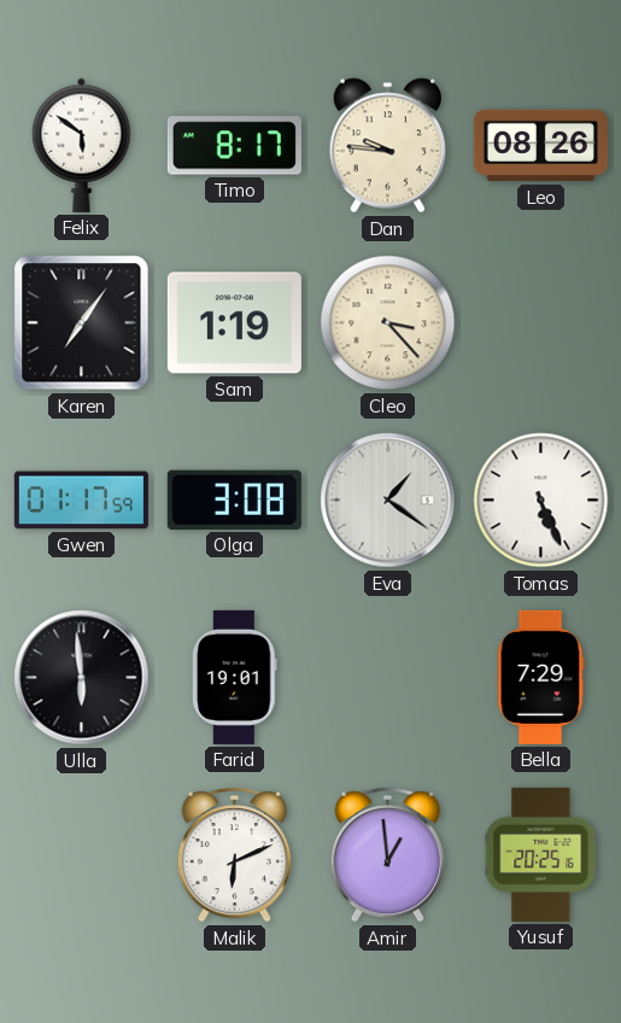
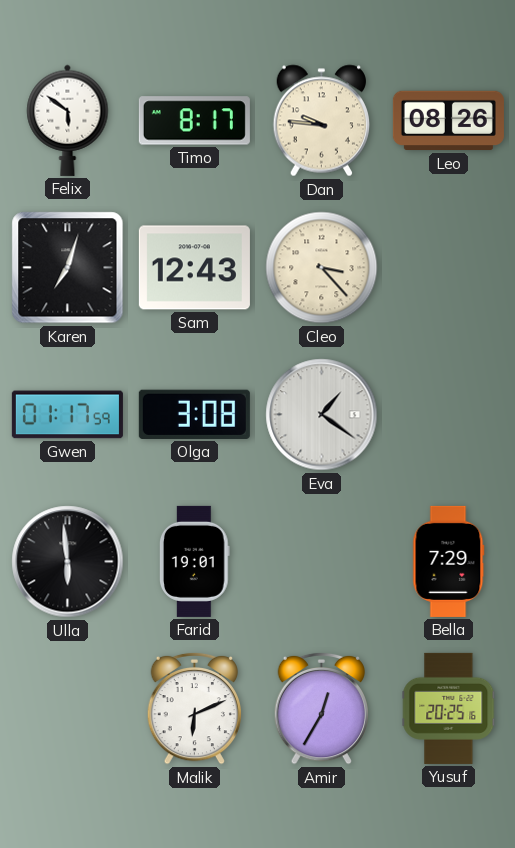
Karen: 7:06 -> 7:03 (68, 268)
Sam: 1:19 -> 12:43 (194, 268)
Tomas: 5:26 -> none (541, 501)
Amir: 12:59 -> 12:35 (321, 708)
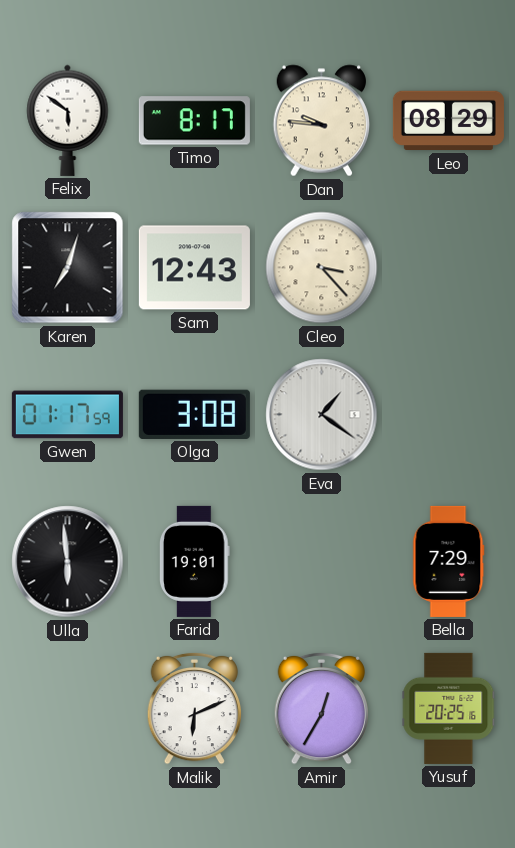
Leo: 08:26 -> 08:29 (448, 121)
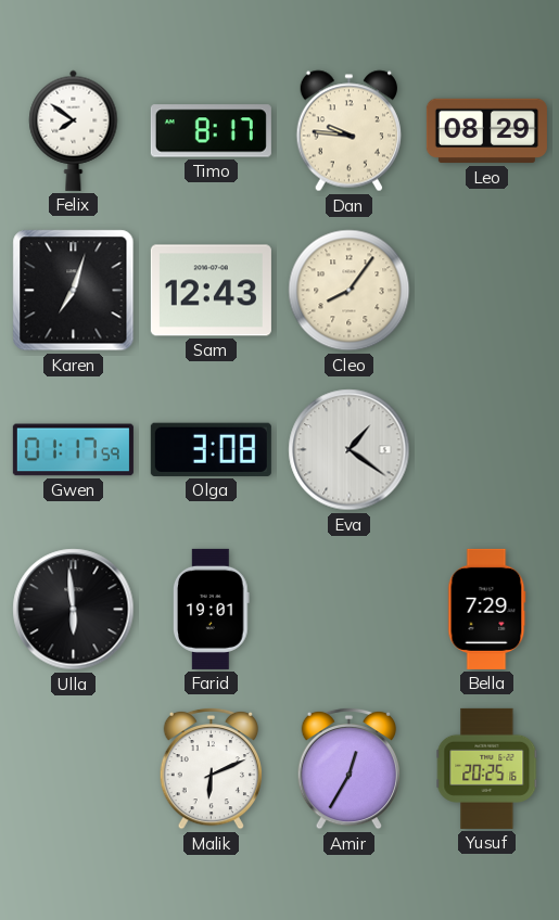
Felix: 5:51 -> 7:51 (74, 130)
Cleo: 3:23 -> 8:06 (350, 291)
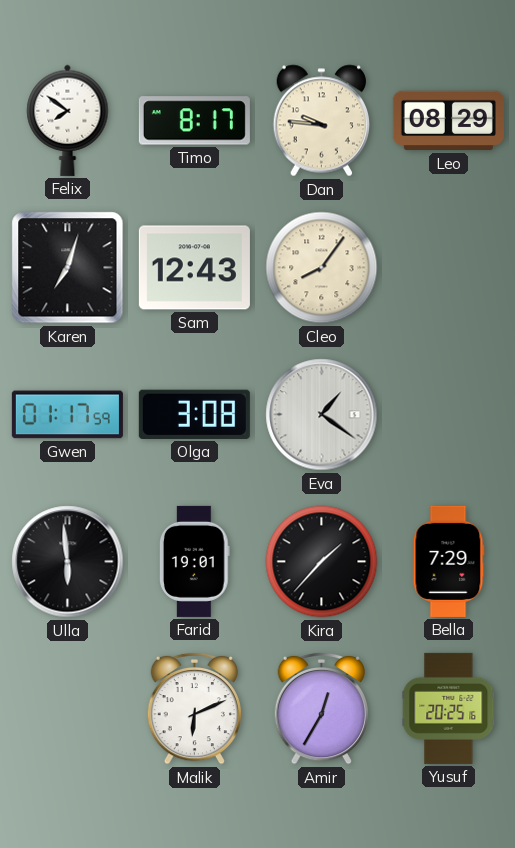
Kira: none -> 1:37 (322, 562)
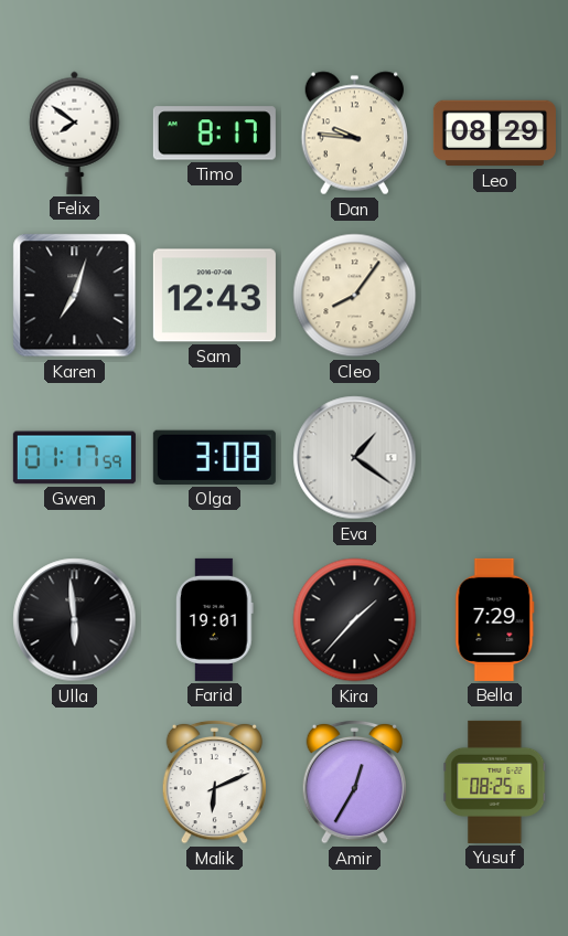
Yusuf: 20:25 -> 08:25 (495, 781)
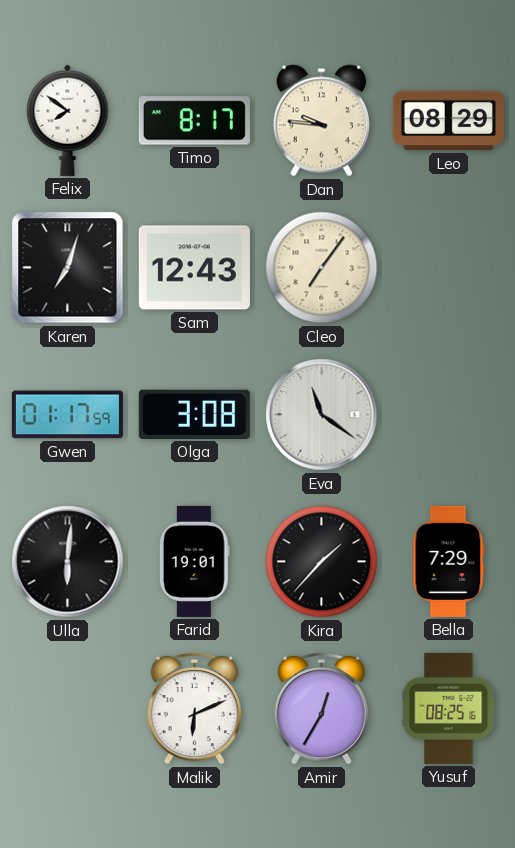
Cleo: 8:06 -> 7:06 (322, 268)
Eva: 1:21 -> 11:21 (322, 415)
Ulla: 5:59 -> 6:01 (68, 562)
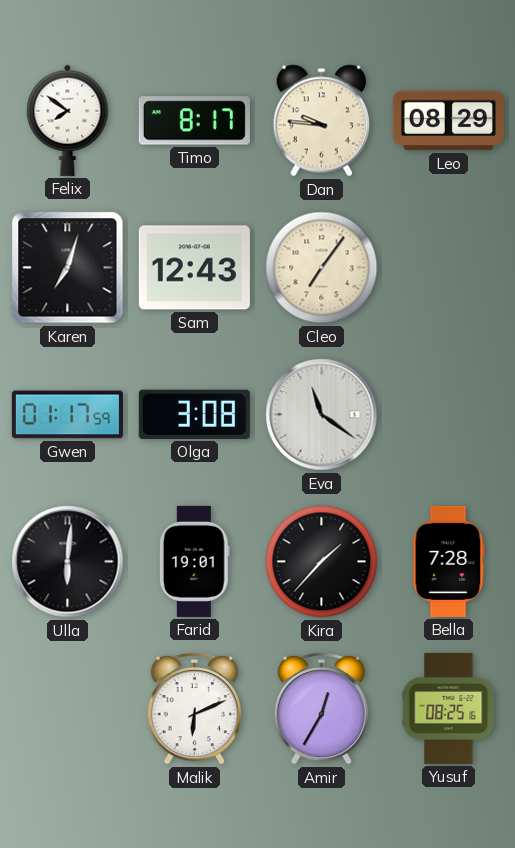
Bella: 7:29 -> 7:28 (449, 561)
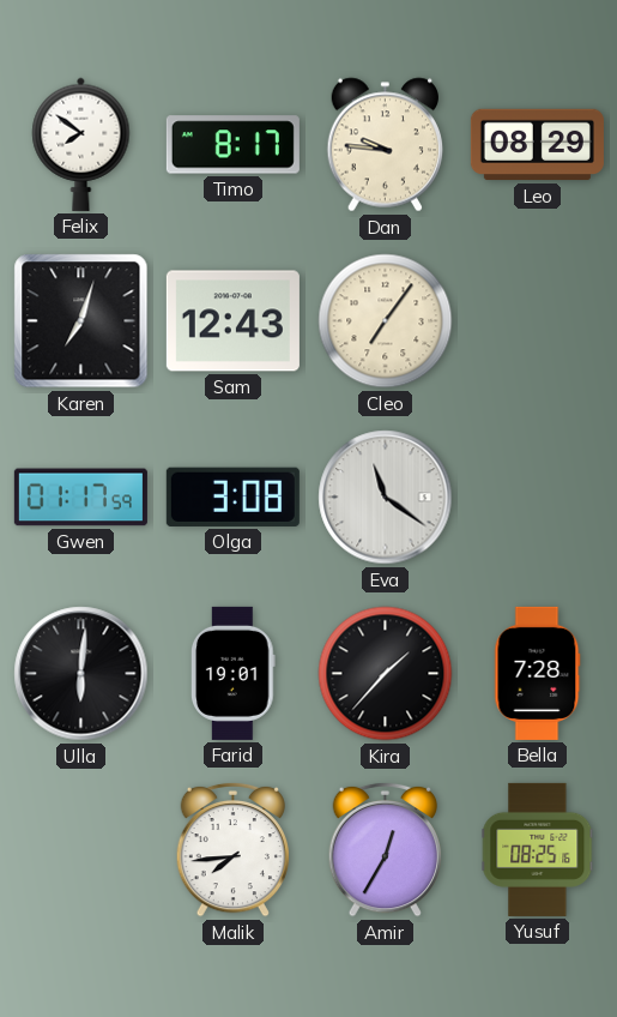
Malik: 6:11 -> 7:44 (232, 849)
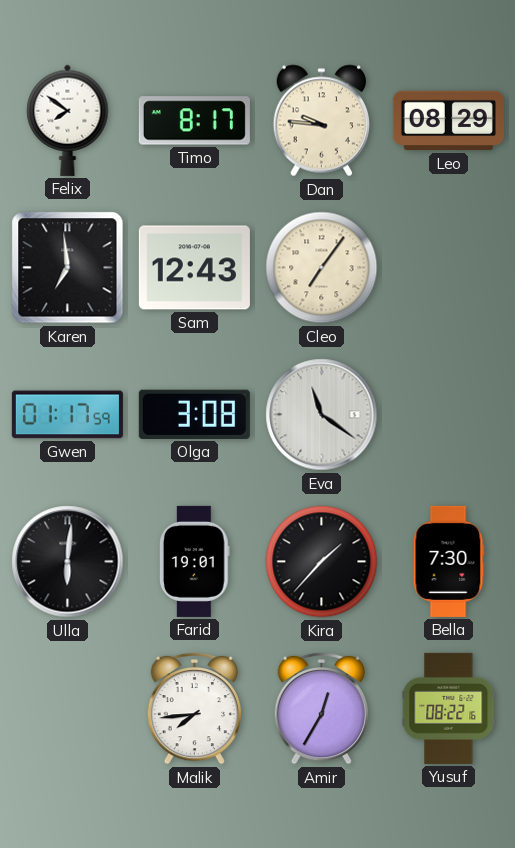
Karen: 7:03 -> 6:59 (68, 268)
Bella: 7:28 -> 7:30 (449, 561)
Yusuf: 08:25 -> 08:22 (449, 708)
